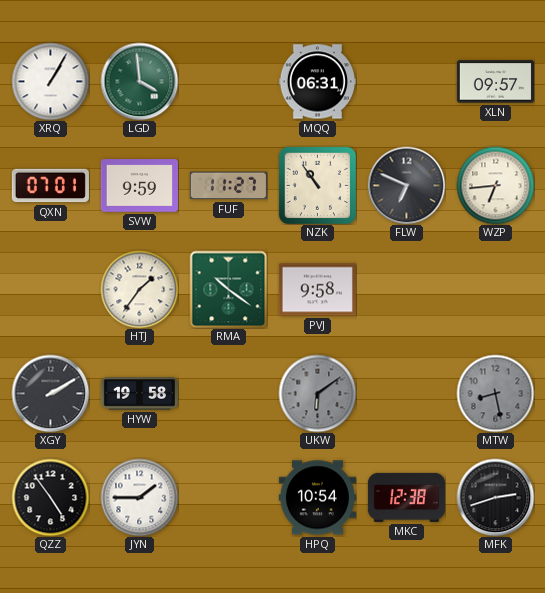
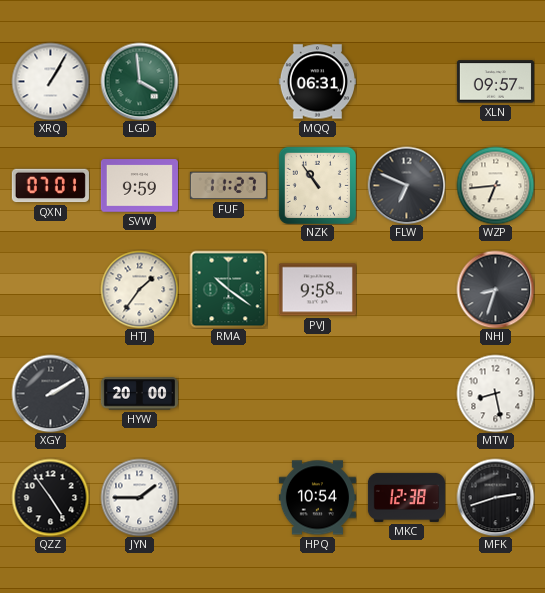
NHJ: none -> 8:33 (495, 289)
HYW: 19:58 -> 20:00 (139, 394)
UKW: 6:09 -> none (317, 393)
MTW dial: grey -> white (495, 393)
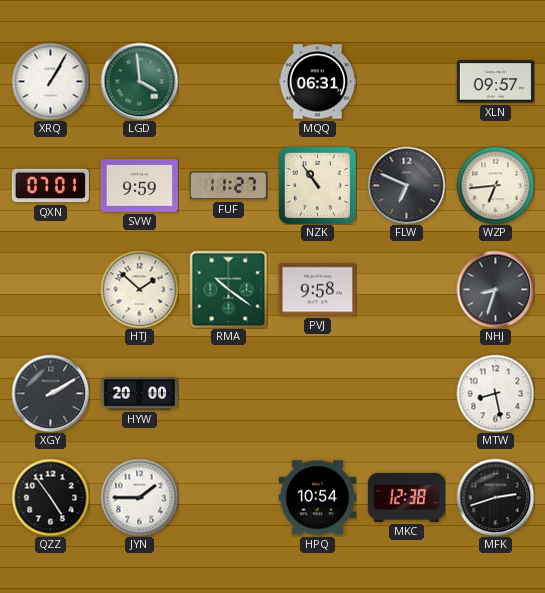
HTJ: 1:36 -> 1:52 (139, 289)
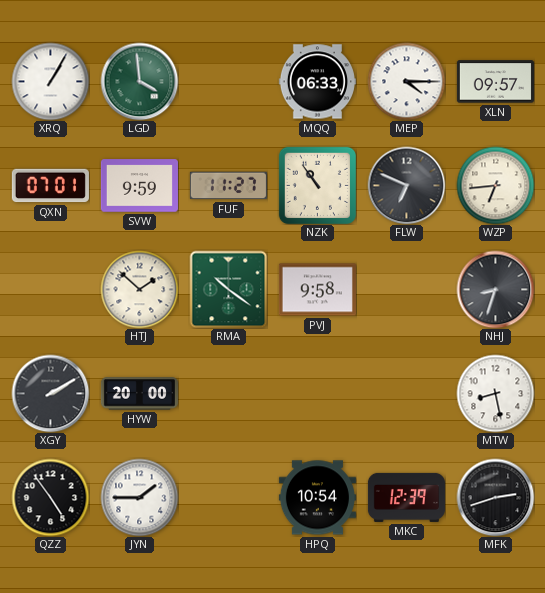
MQQ: 06:31 -> 06:33 (317, 82)
MEP: none -> 4:15 (406, 81)
MKC: 12:38 -> 12:39 (406, 497)
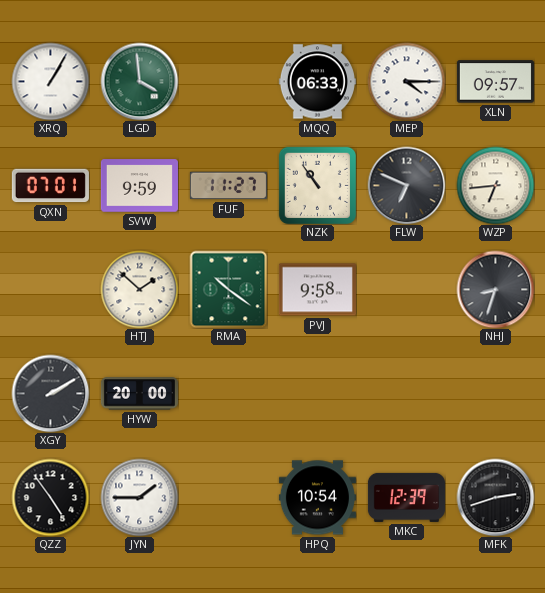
MTW: 8:28 -> none (495, 393)
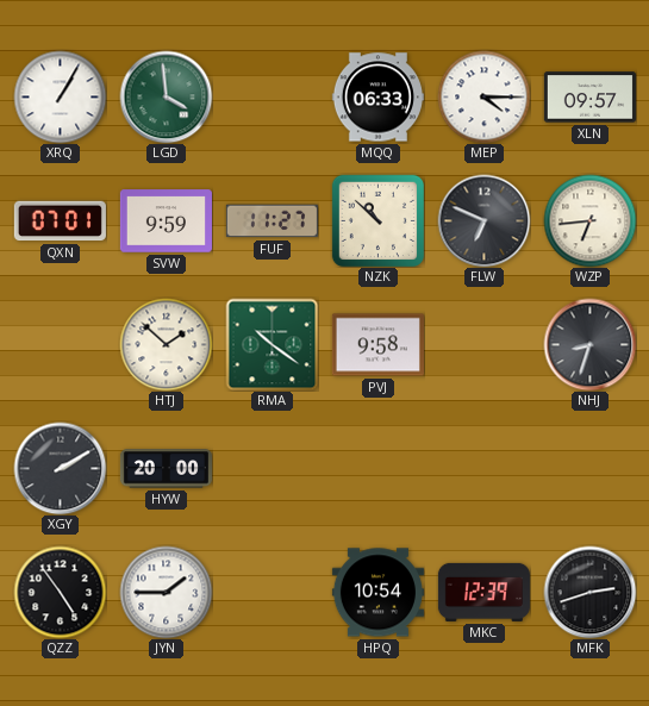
NZK: 10:54 -> 10:52 (377, 220)
